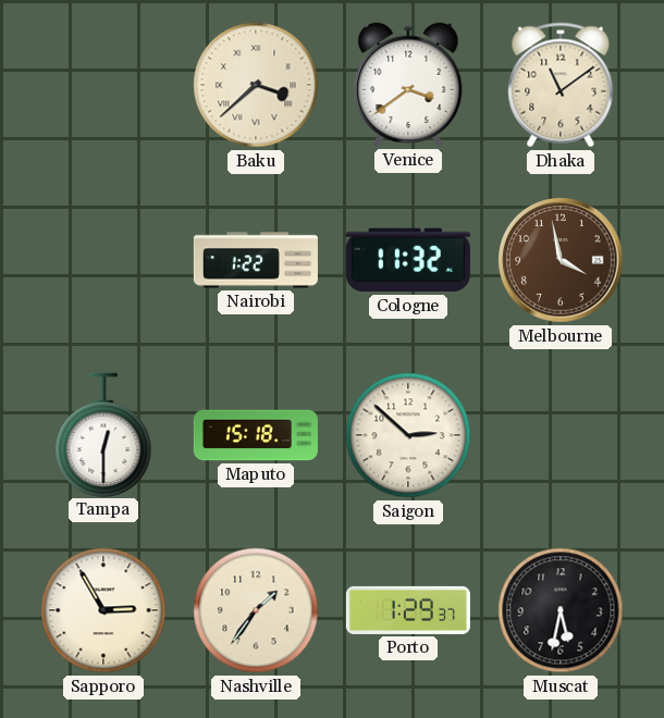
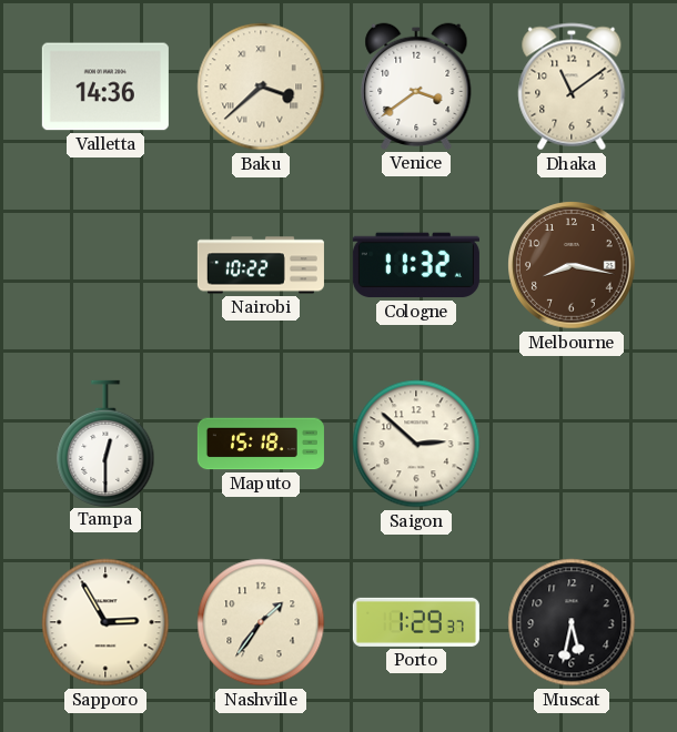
Valletta: none -> 14:36 (105, 87)
Nairobi: 1:22 -> 10:22 (261, 265)
Melbourne: 3:58 -> 8:17 (573, 266)
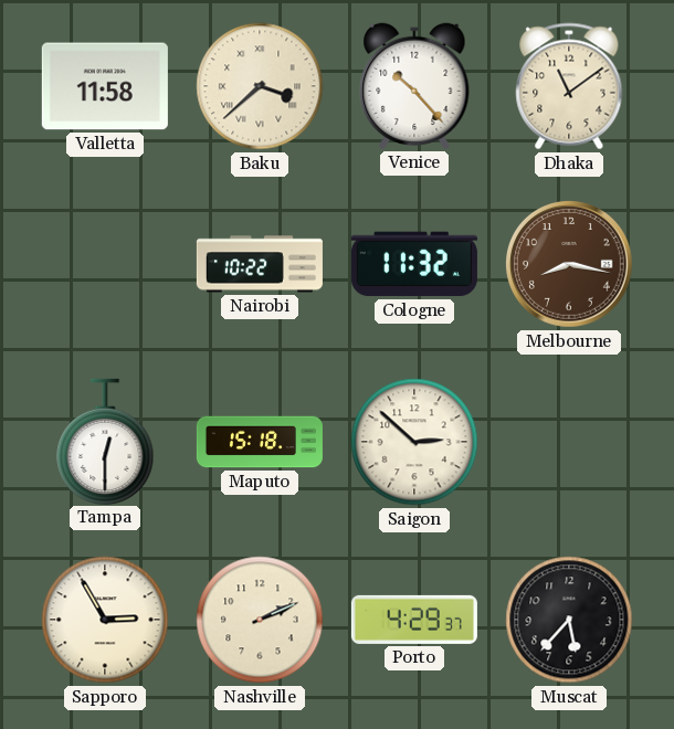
Valletta: 14:36 -> 11:58 (105, 86)
Venice: 3:39 -> 10:23 (414, 86)
Nashville: 1:36 -> 2:11 (260, 620)
Porto: 1:29 -> 4:29 (414, 620)
Muscat: 5:32 -> 5:37 (569, 620)
